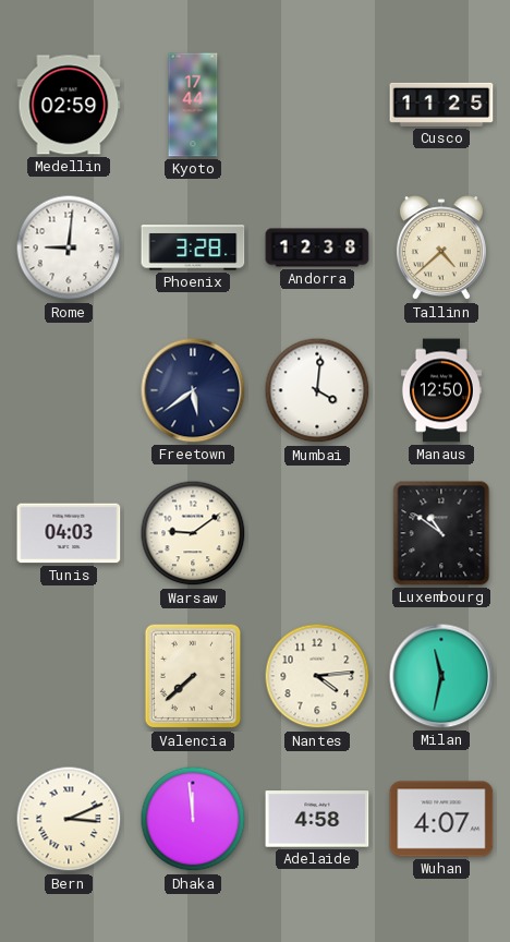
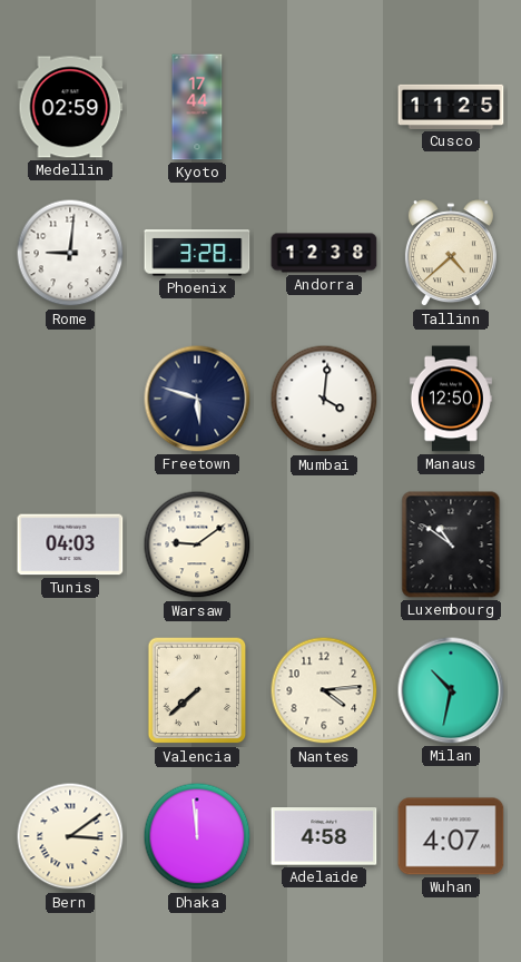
Freetown: 5:39 -> 5:48 (197, 399)
Milan: 11:32 -> 10:32 (451, 690)
Bern: 3:11 -> 3:09 (70, 836)
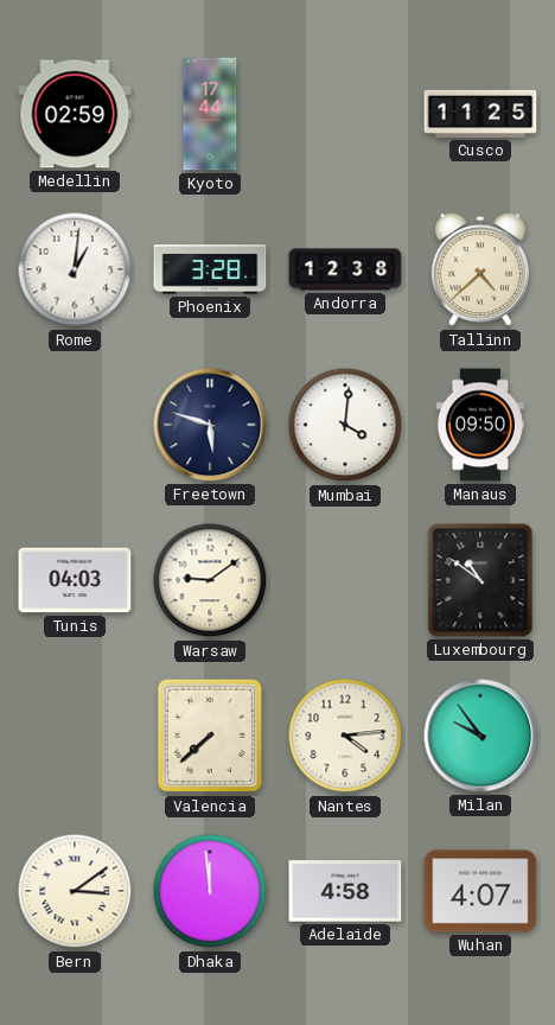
Rome: 9:01 -> 1:01 (75, 269)
Manaus: 12:50 -> 09:50 (480, 425)
Milan: 10:32 -> 9:54 (480, 736)
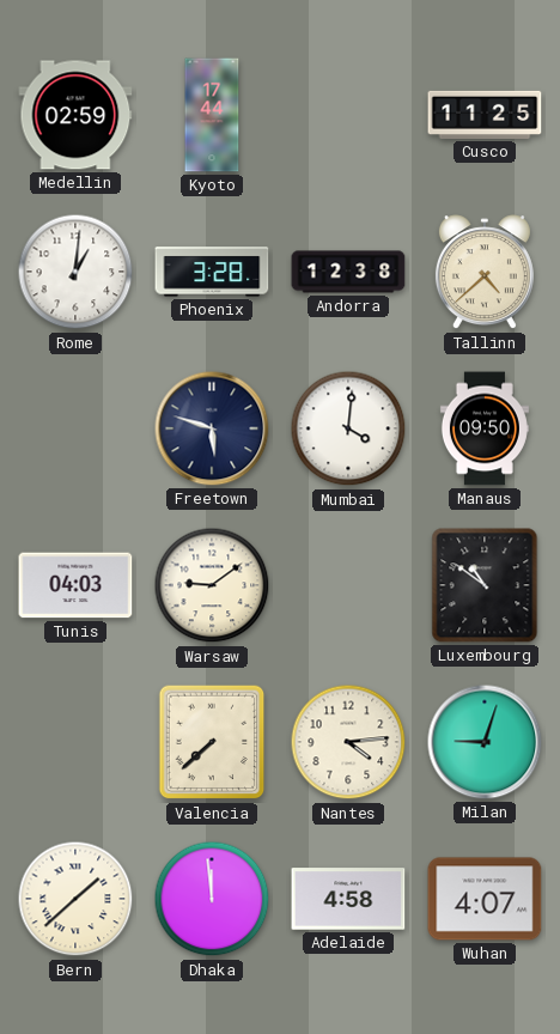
Milan: 9:54 -> 9:03 (485, 742)
Bern: 3:09 -> 1:38 (75, 899)
